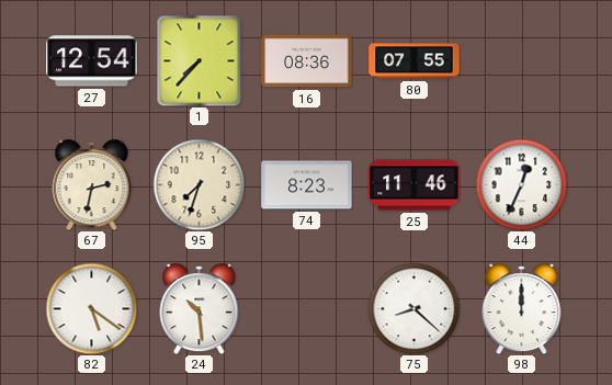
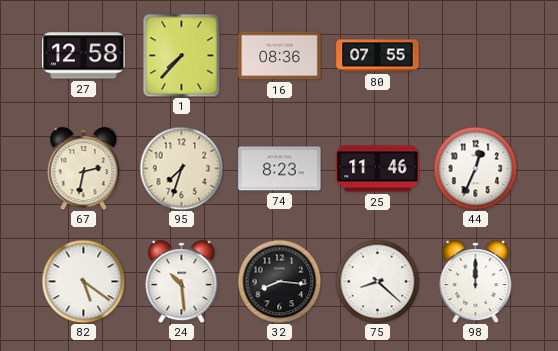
27: 12:54 -> 12:58 (84, 56)
32: none -> 8:16 (279, 281)
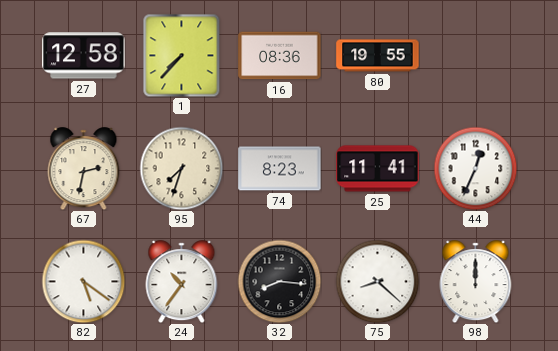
80: 07:55 -> 19:55 (378, 56)
25: 11:46 -> 11:41 (378, 169)
24: 10:29 -> 10:36 (182, 282)
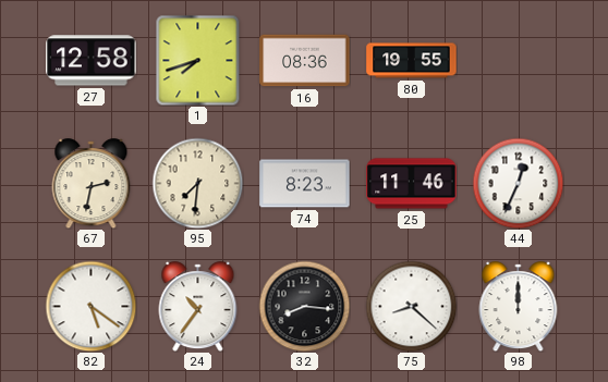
1: 7:37 -> 7:42 (198, 60)
95: 7:33 -> 7:31 (197, 183)
25: 11:41 -> 11:46 (412, 184)
